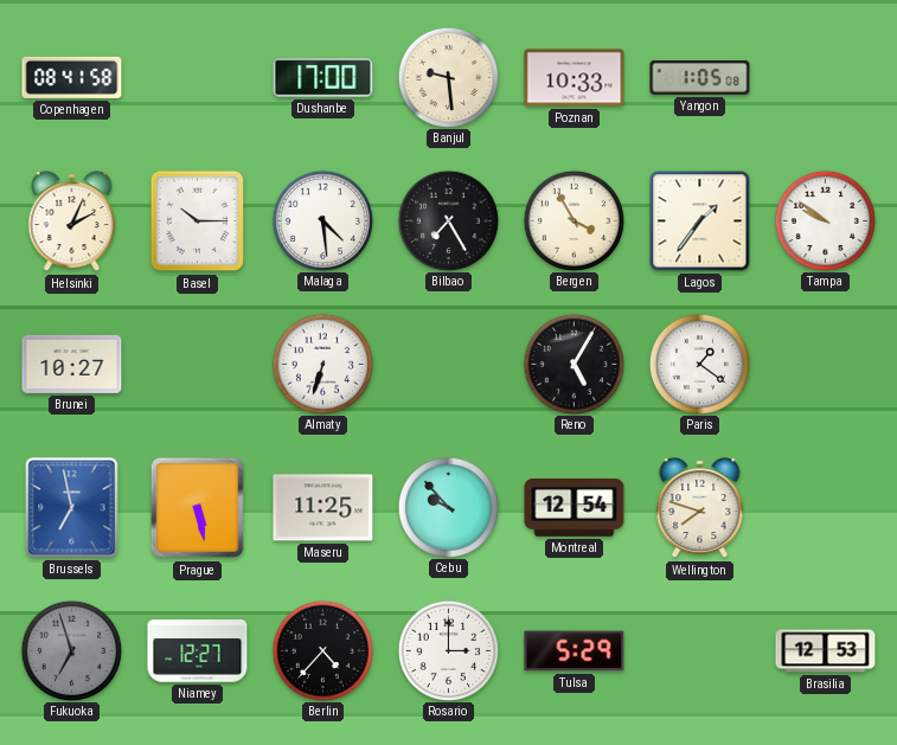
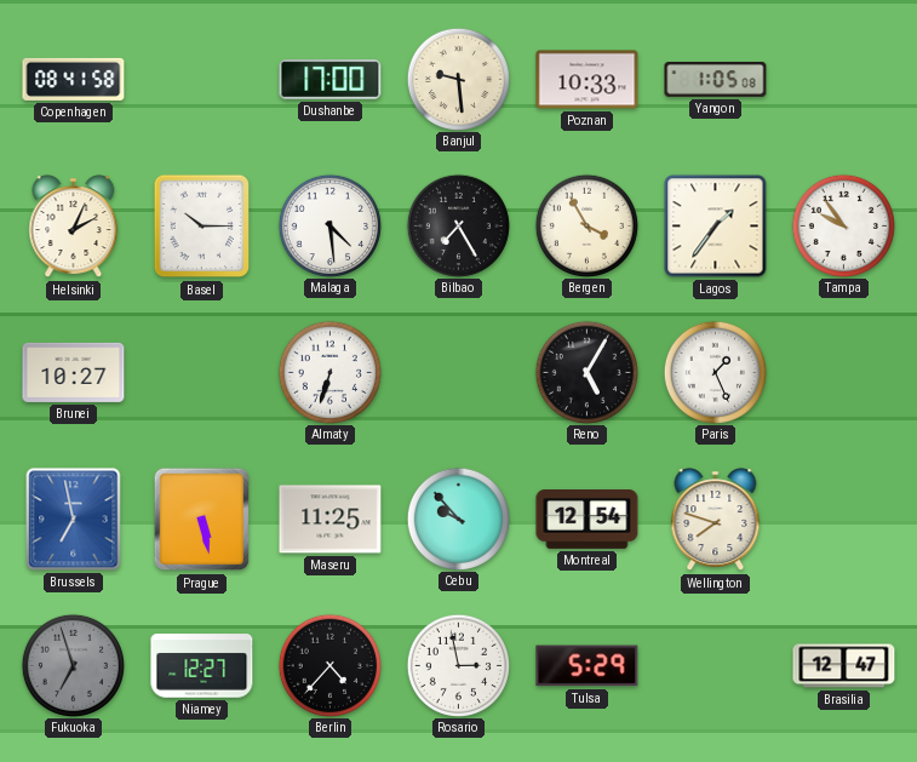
Tampa: 9:51 -> 9:54 (843, 225)
Paris: 1:21 -> 1:26 (715, 372)
Rosario: 3:00 -> 2:58 (458, 665)
Brasilia: 12:53 -> 12:47 (844, 666)
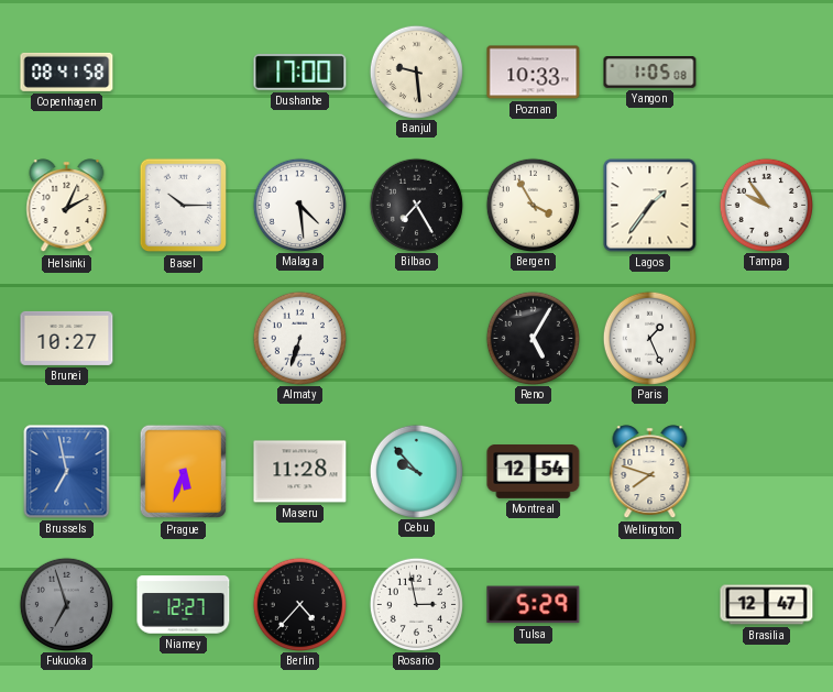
Prague: 5:28 -> 5:33 (184, 472)
Maseru: 11:25 -> 11:28 (300, 472)
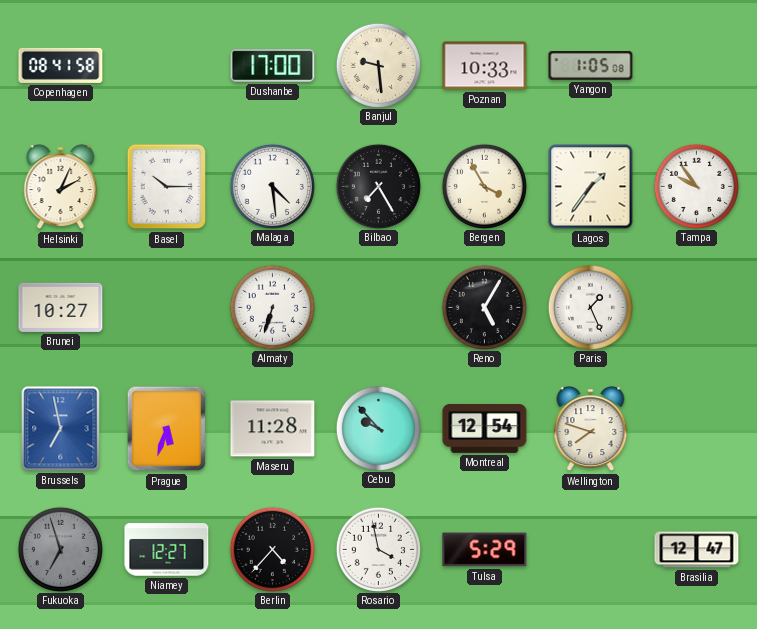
Rosario: 2:58 -> 3:58 (378, 549)
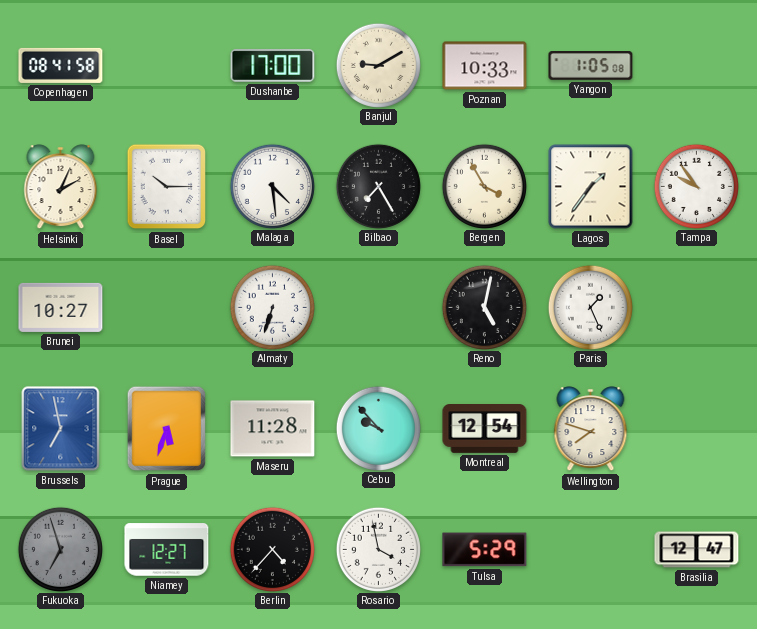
Banjul: 9:29 -> 9:10 (378, 65)
Reno: 5:05 -> 5:02 (484, 307)
